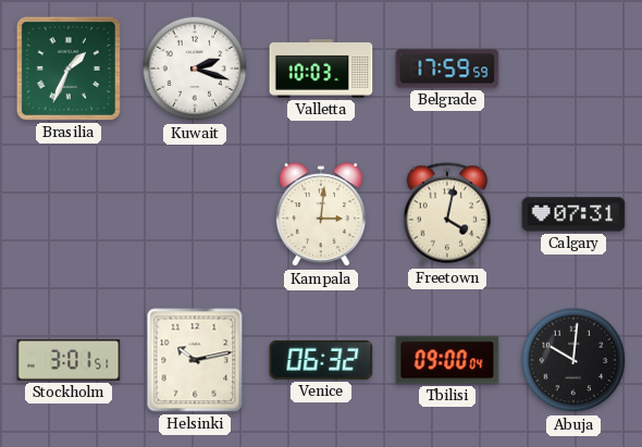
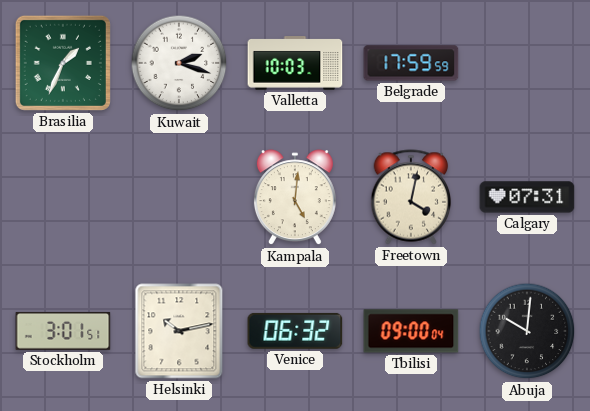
Kampala: 3:01 -> 5:01 (295, 198)
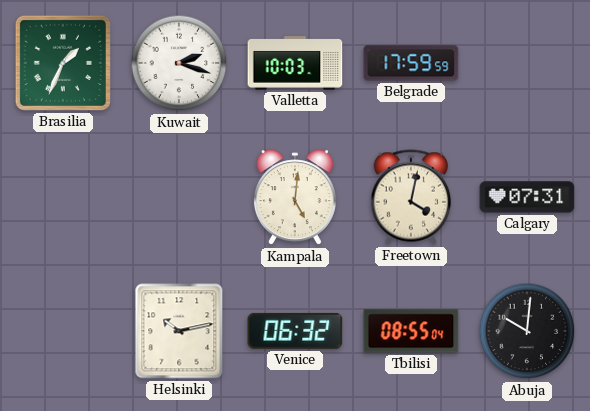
Stockholm: 3:01 -> none (63, 331)
Tbilisi: 09:00 -> 08:55 (411, 331)
